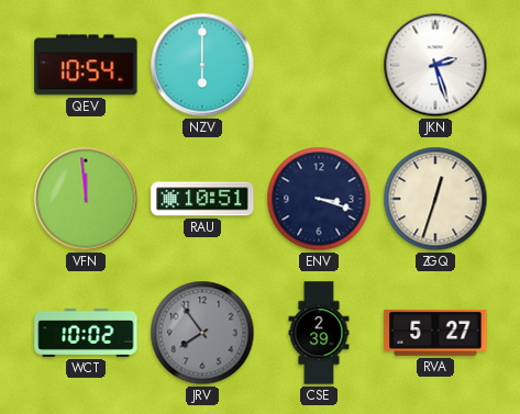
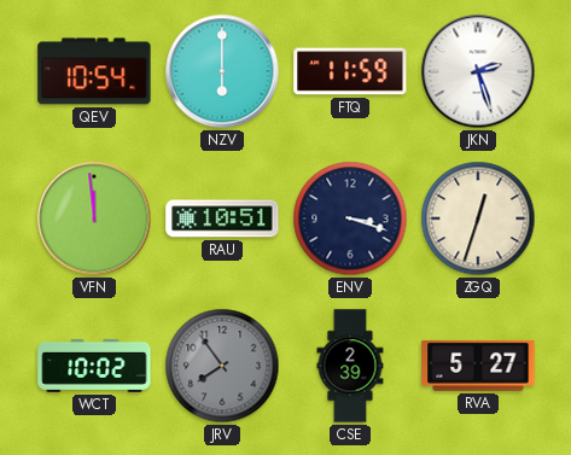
FTQ: none -> 11:59 (350, 71)
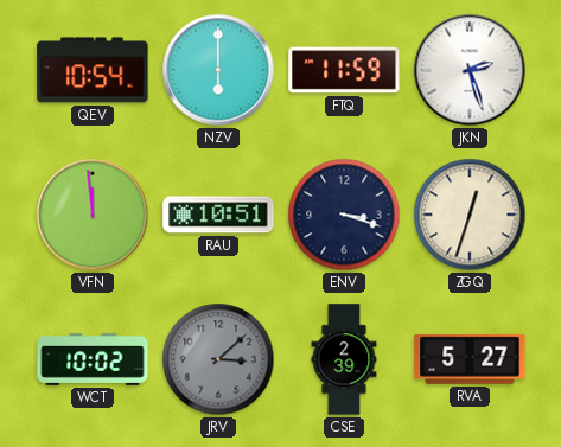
JRV: 7:54 -> 3:08 (218, 359)
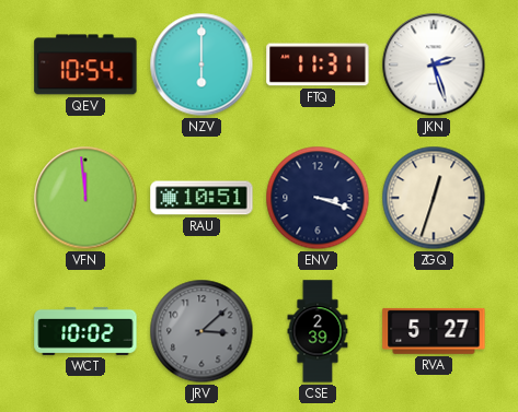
FTQ: 11:59 -> 11:31 (318, 64)
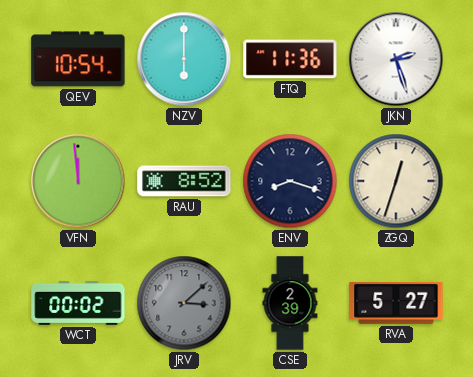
FTQ: 11:31 -> 11:36 (290, 59)
RAU: 10:51 -> 8:52 (184, 181)
ENV: 3:18 -> 8:18 (290, 181)
WCT: 10:02 -> 00:02 (78, 303)
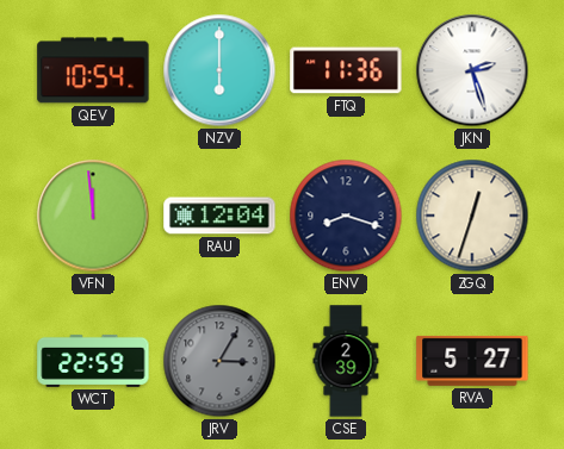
RAU: 8:52 -> 12:04 (219, 216)
WCT: 00:02 -> 22:59 (93, 361)
JRV: 3:08 -> 3:05 (219, 361)
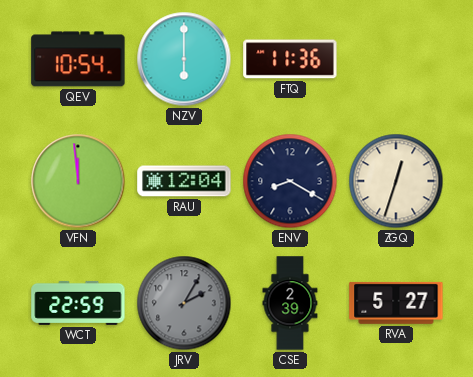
JKN: 2:27 -> none (472, 70)
ENV: 8:18 -> 8:20 (290, 181)
JRV: 3:05 -> 2:05 (184, 303)
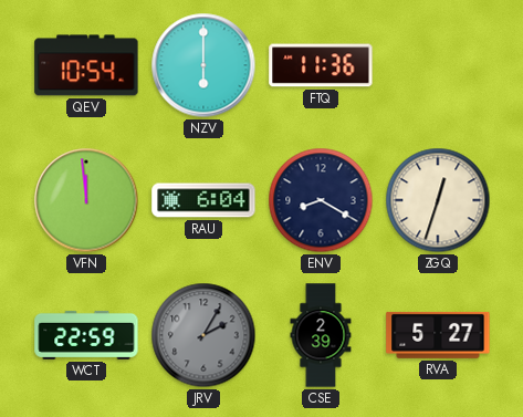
RAU: 12:04 -> 6:04 (203, 200)
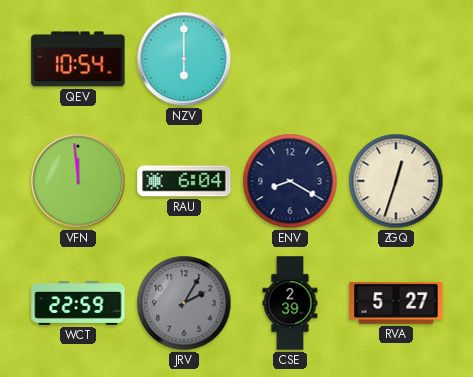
FTQ: 11:36 -> none (321, 65)
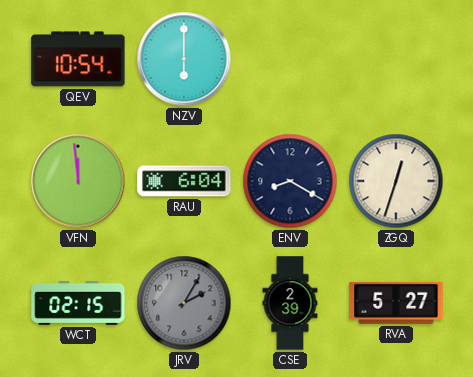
WCT: 22:59 -> 02:15 (78, 303)
